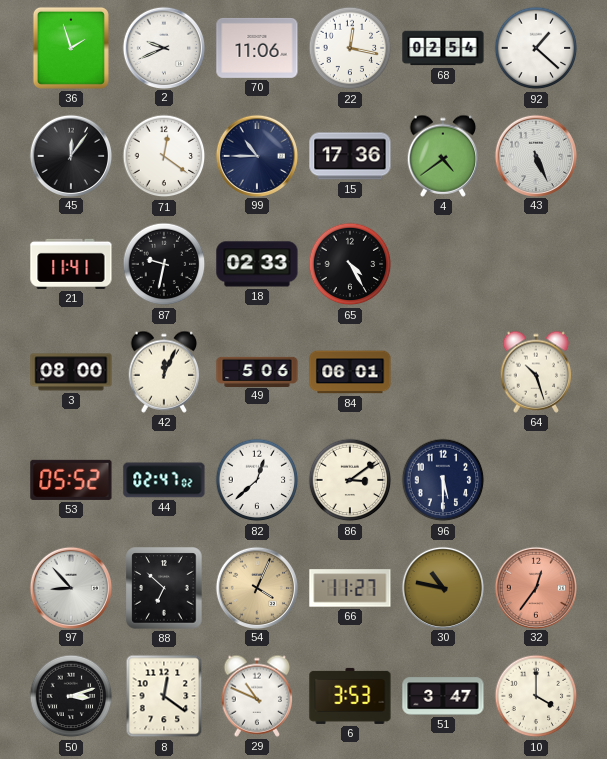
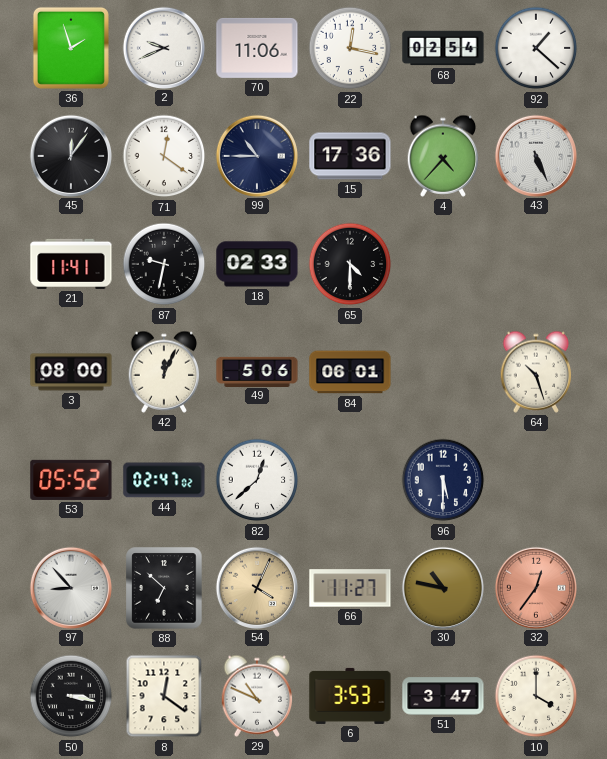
4: 4:39 -> 4:37 (443, 156)
65: 4:25 -> 4:30 (350, 264)
86: 3:09 -> none (350, 480)
50: 3:12 -> 3:17 (71, 696)
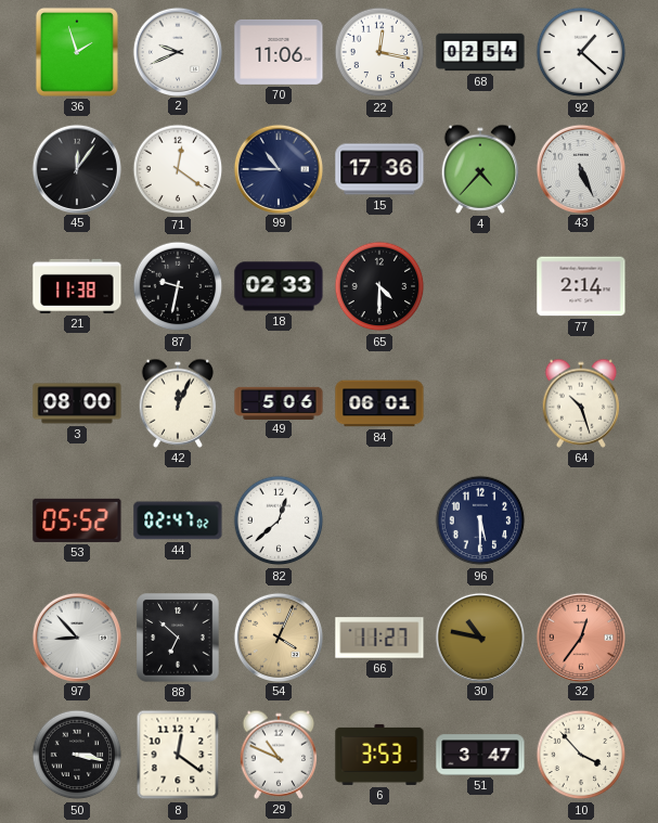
21: 11:41 -> 11:38 (77, 286)
77: none -> 2:14 (581, 286)
10: 4:00 -> 3:53 (581, 755)
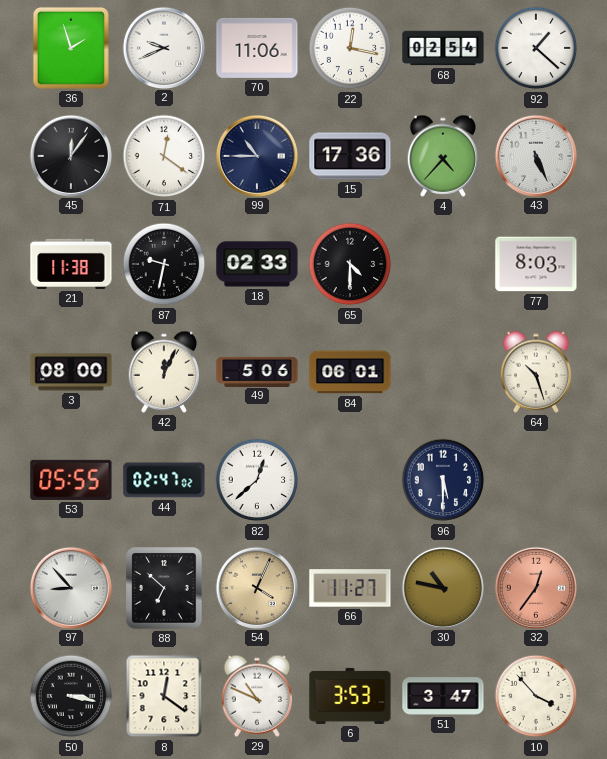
77: 2:14 -> 8:03 (536, 264)
53: 05:52 -> 05:55 (71, 480)
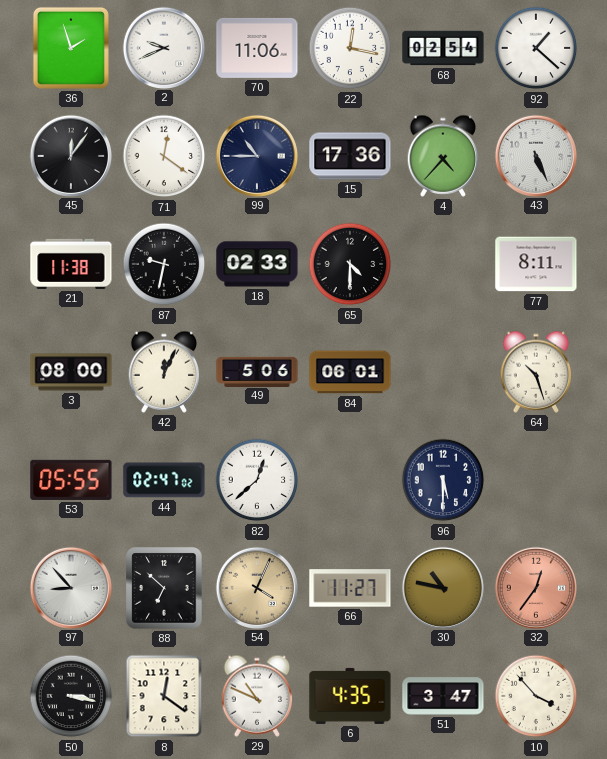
77: 8:03 -> 8:11 (536, 264)
6: 3:53 -> 4:35 (350, 696)
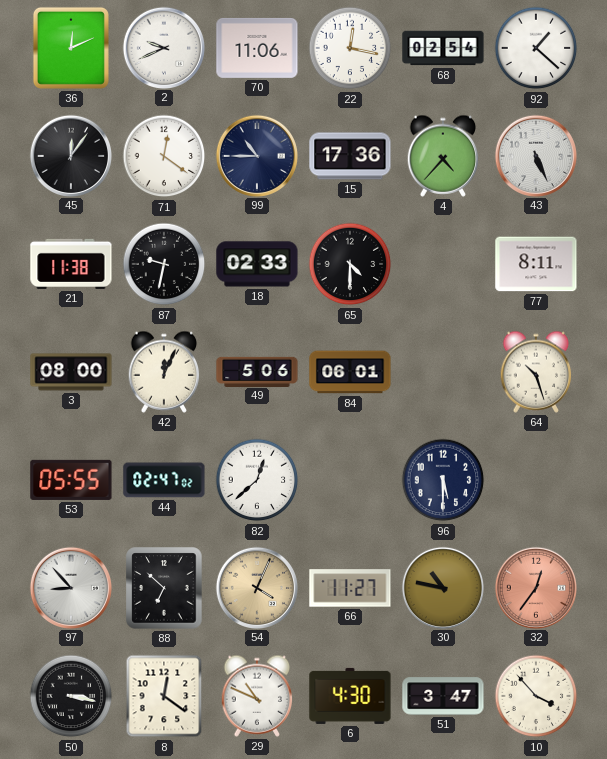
36: 1:57 -> 12:11 (71, 48)
6: 4:35 -> 4:30 (350, 696)
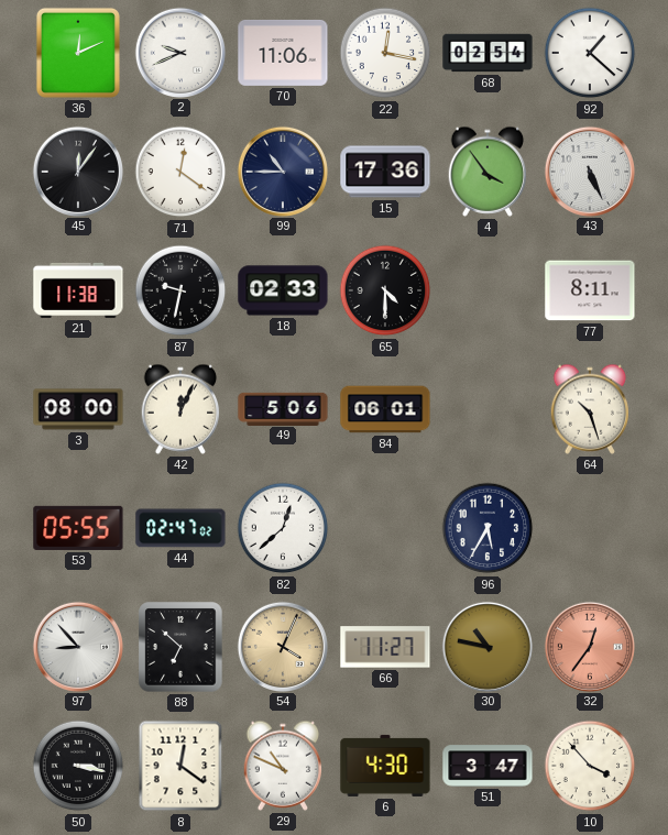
4: 4:37 -> 3:54 (488, 172)
96: 5:30 -> 5:35 (488, 528)
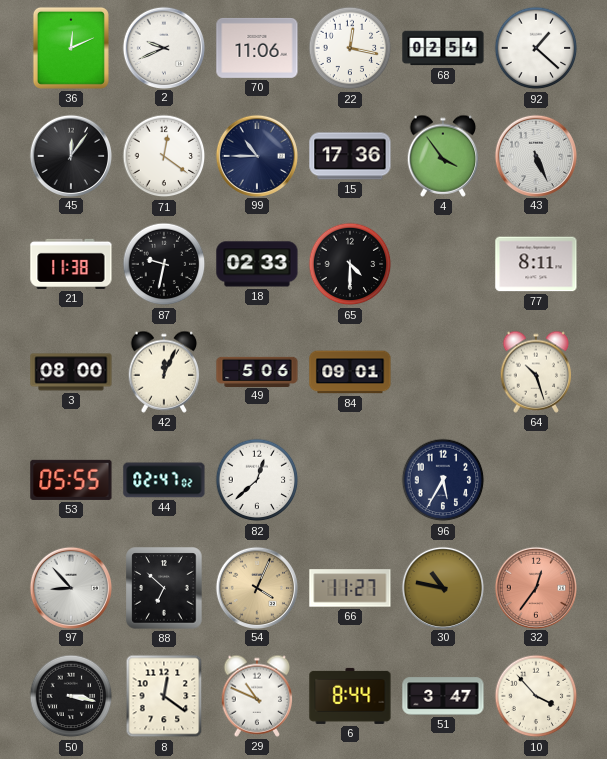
84: 06:01 -> 09:01 (350, 372)
6: 4:30 -> 8:44 (350, 696)
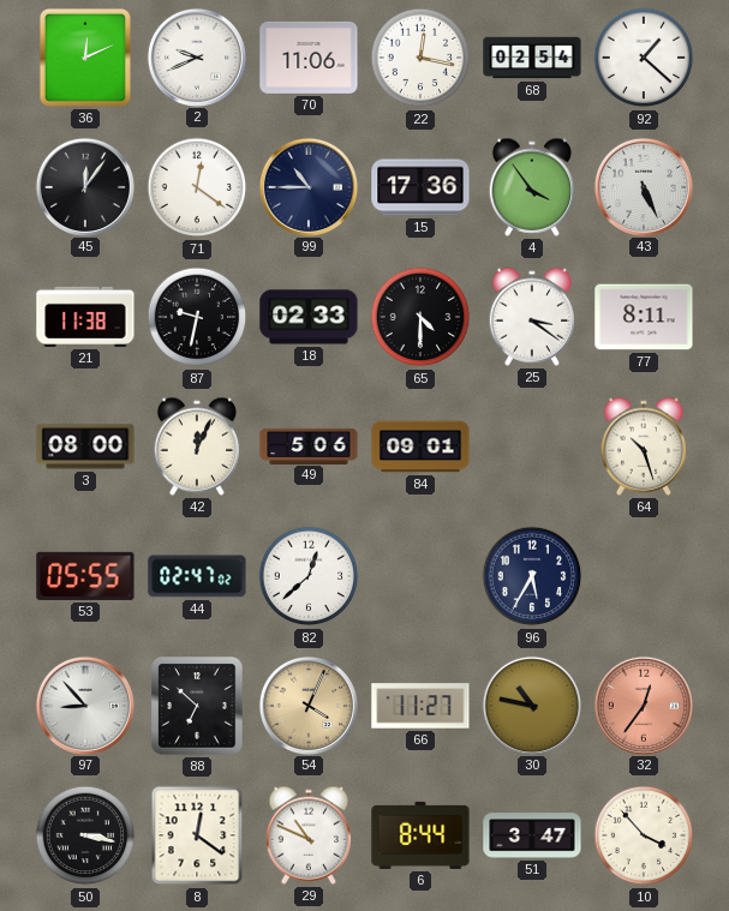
25: none -> 3:21 (532, 317)
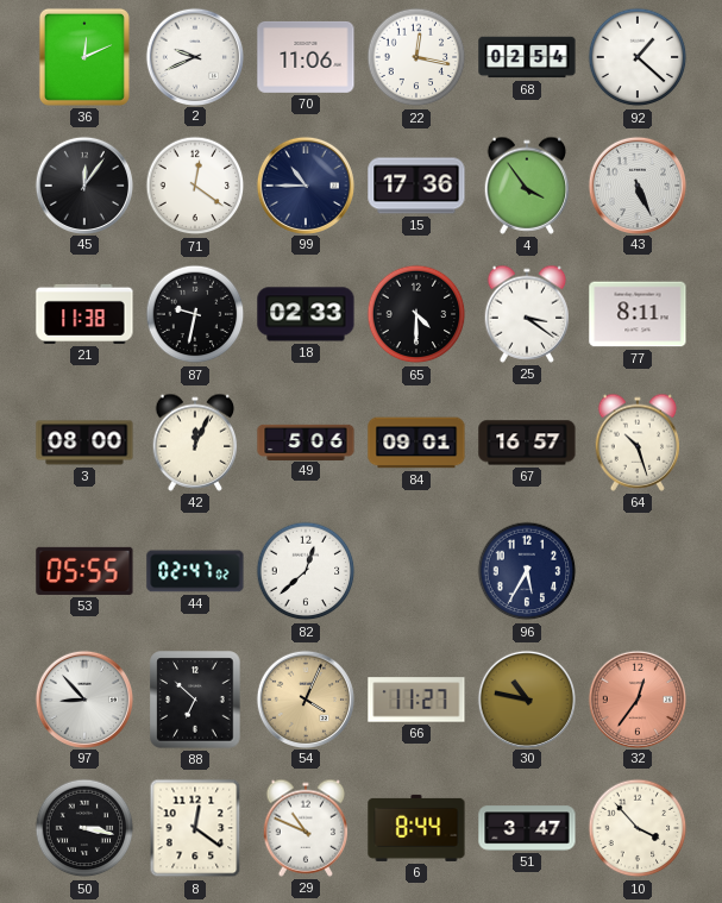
67: none -> 16:57 (527, 443)
